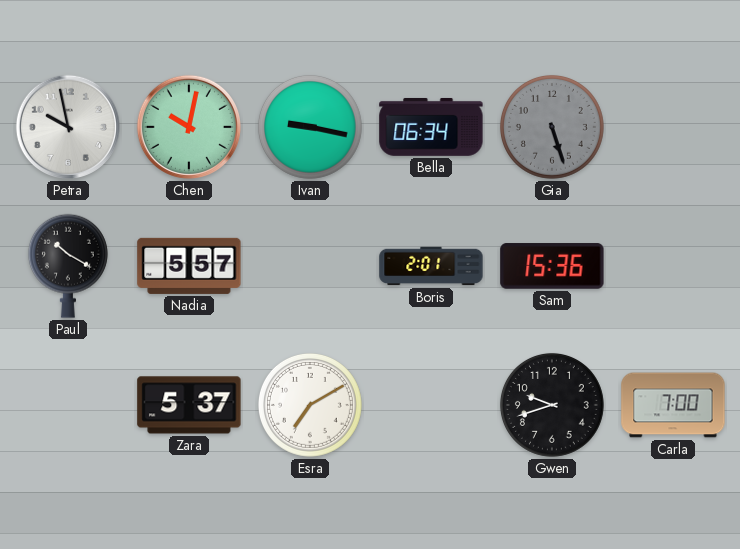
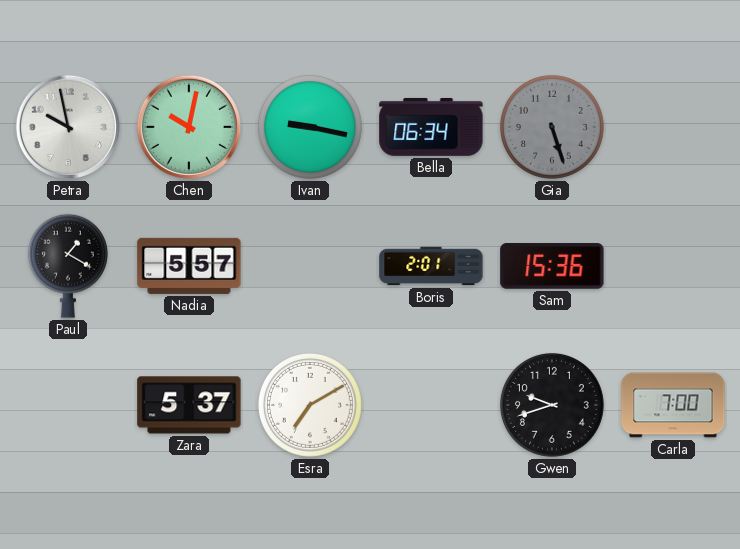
Paul: 10:20 -> 1:20 (68, 266)
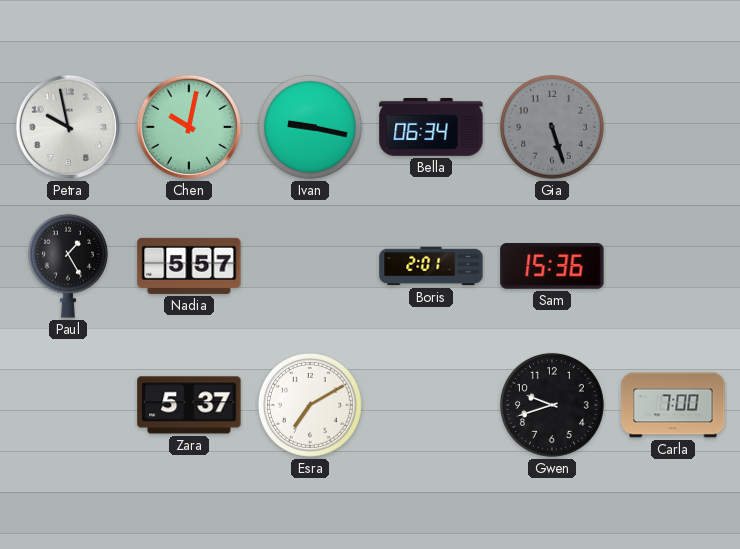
Paul: 1:20 -> 1:25 (68, 266)
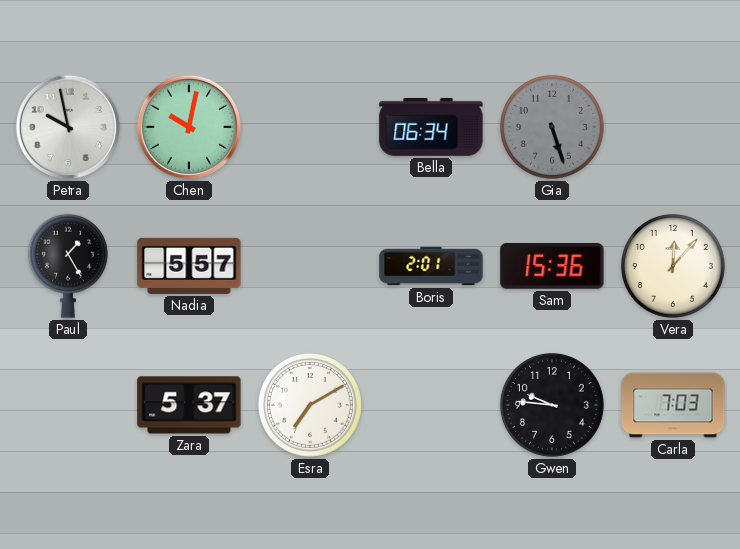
Ivan: 9:17 -> none (310, 127)
Vera: none -> 12:07 (673, 266)
Gwen: 9:42 -> 9:46 (552, 405)
Carla: 7:00 -> 7:03 (673, 405)
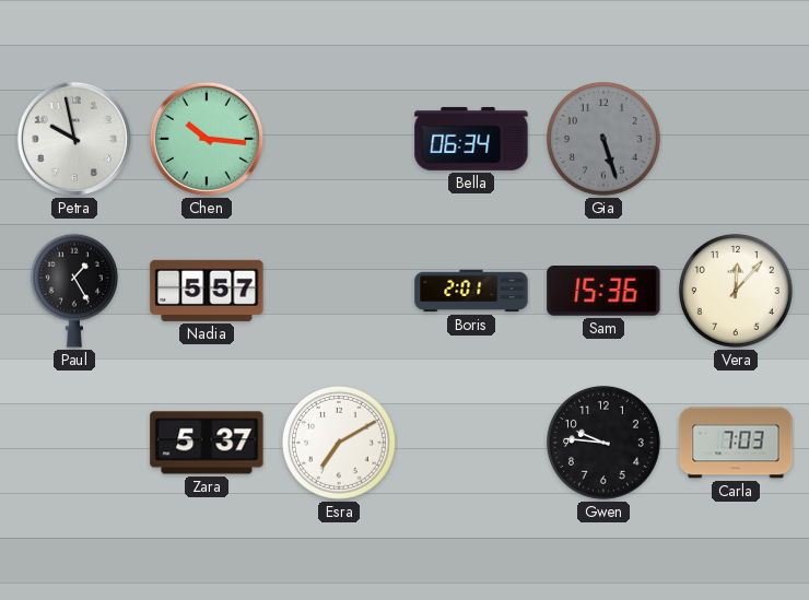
Chen: 10:02 -> 10:16 (207, 139)
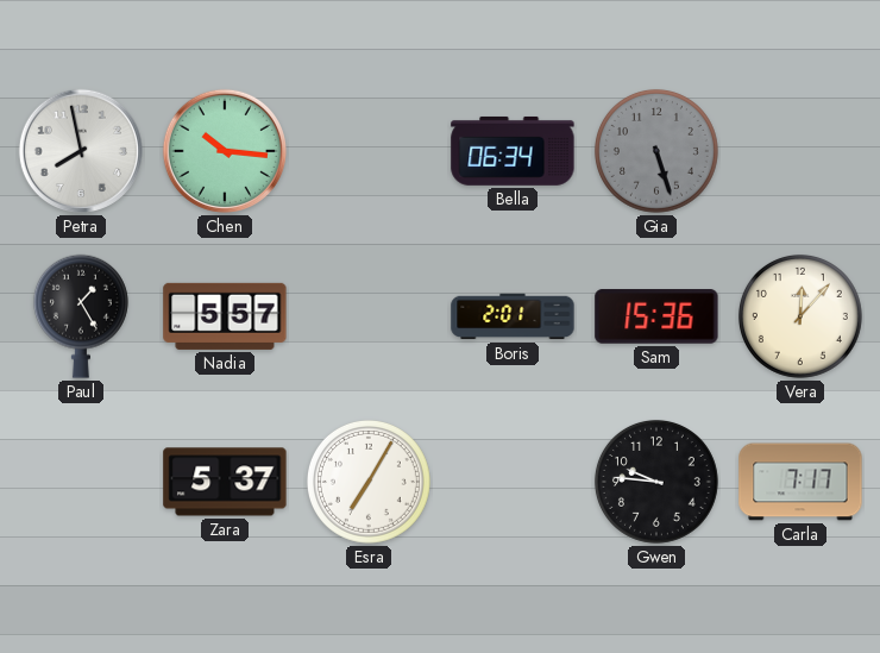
Petra: 9:58 -> 7:58 (81, 151)
Esra: 7:10 -> 7:05 (369, 482)
Carla: 7:03 -> 7:17 (800, 482)
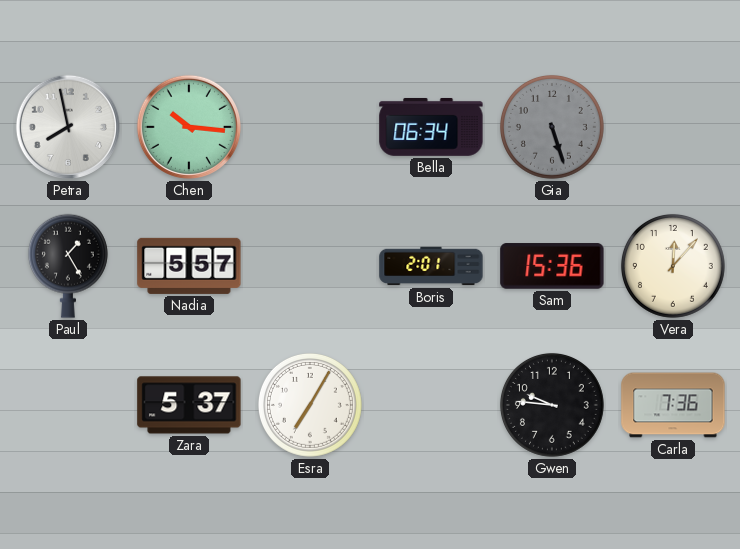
Carla: 7:17 -> 7:36 (673, 405)
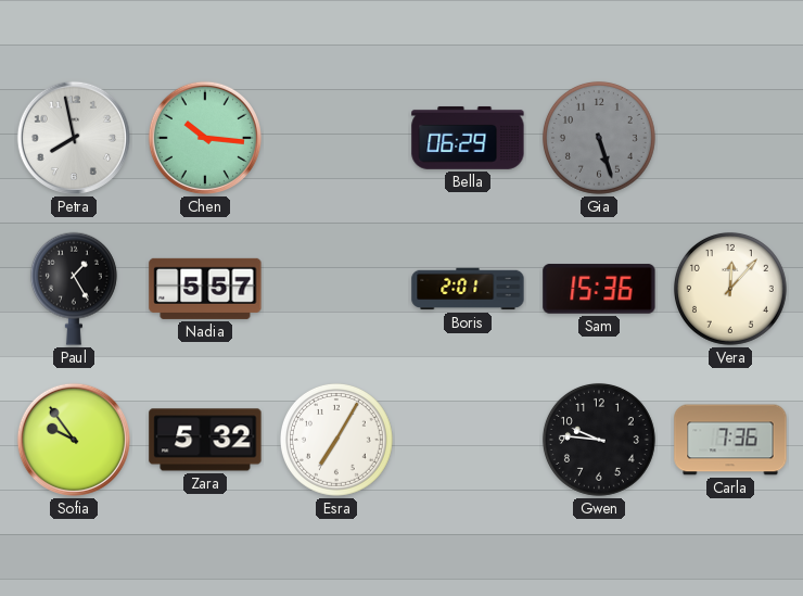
Bella: 06:34 -> 06:29 (468, 138)
Sofia: none -> 9:54 (74, 440)
Zara: 5:37 -> 5:32 (205, 440)
